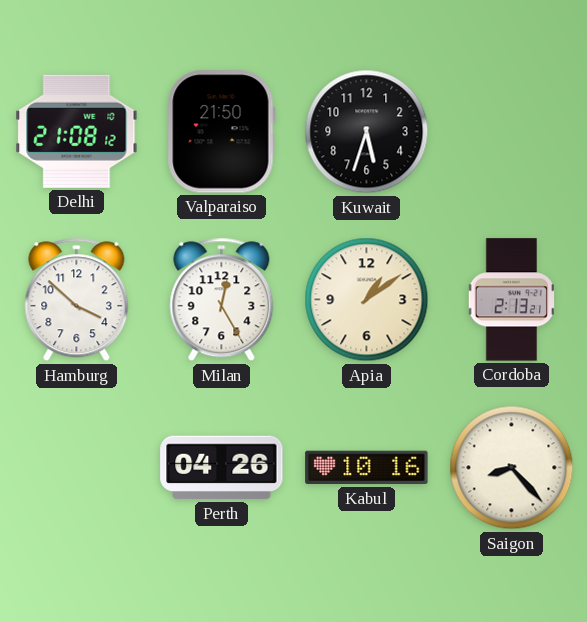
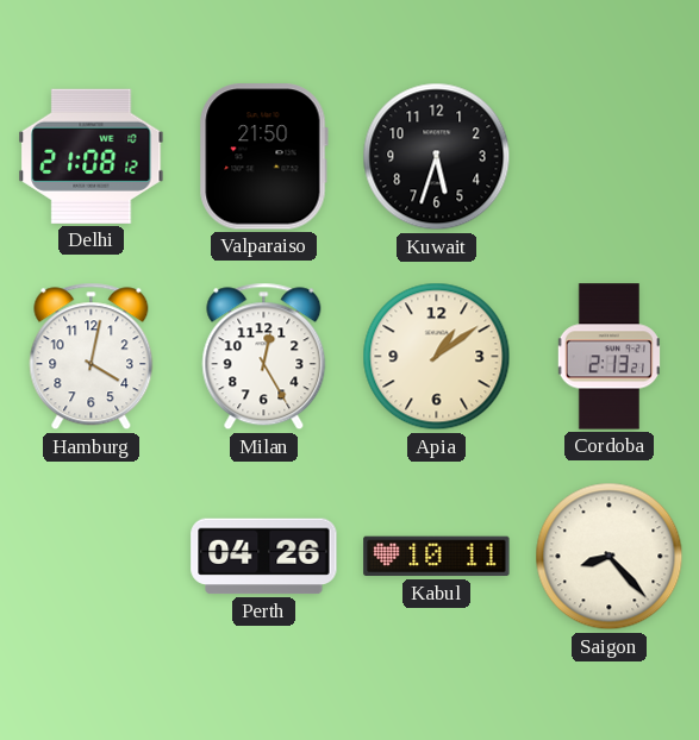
Hamburg: 3:52 -> 4:02 (92, 357)
Kabul: 10:16 -> 10:11 (437, 557)
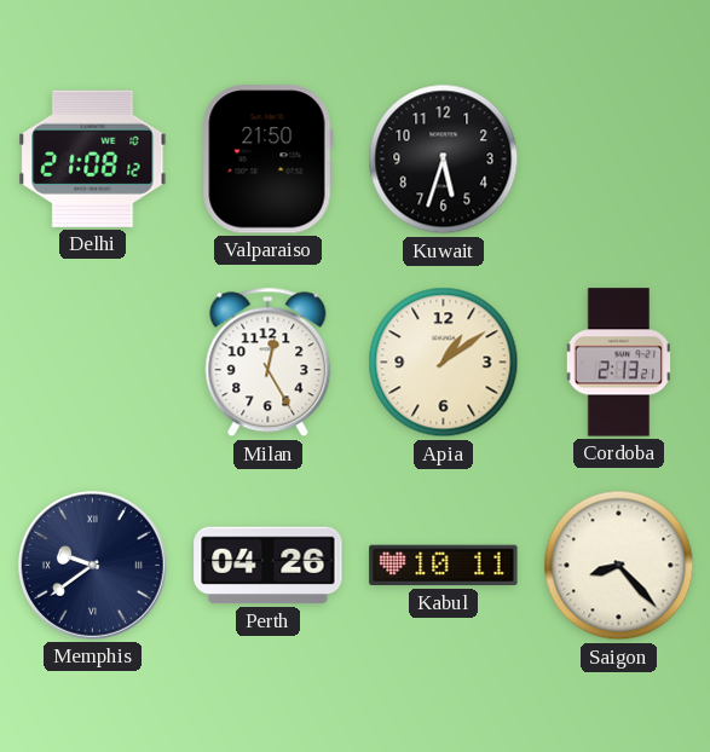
Hamburg: 4:02 -> none (92, 357)
Memphis: none -> 9:39 (92, 565)
